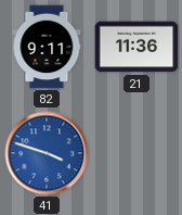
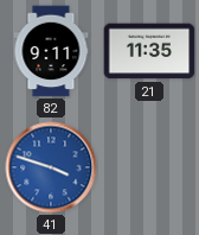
21: 11:36 -> 11:35 (149, 51)
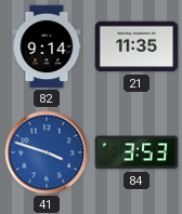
82: 9:11 -> 9:14 (47, 46)
84: none -> 3:53 (136, 152)
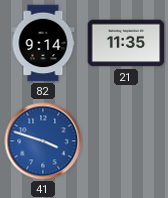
84: 3:53 -> none (136, 152)
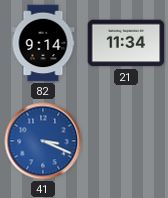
21: 11:35 -> 11:34 (126, 43)
41: 3:48 -> 3:19 (43, 141)
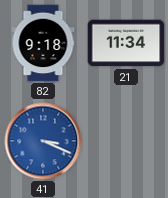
82: 9:14 -> 9:18 (43, 43)
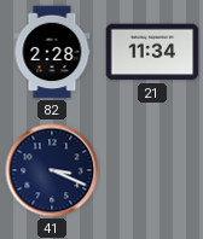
82: 9:18 -> 2:28 (52, 52)
41 dial: blue -> navy (52, 170)
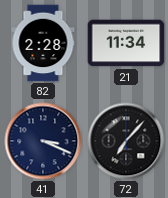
72: none -> 7:07 (126, 141)
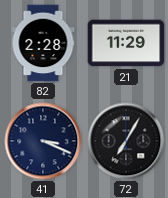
21: 11:34 -> 11:29 (126, 43)
72: 7:07 -> 7:05 (126, 141)
